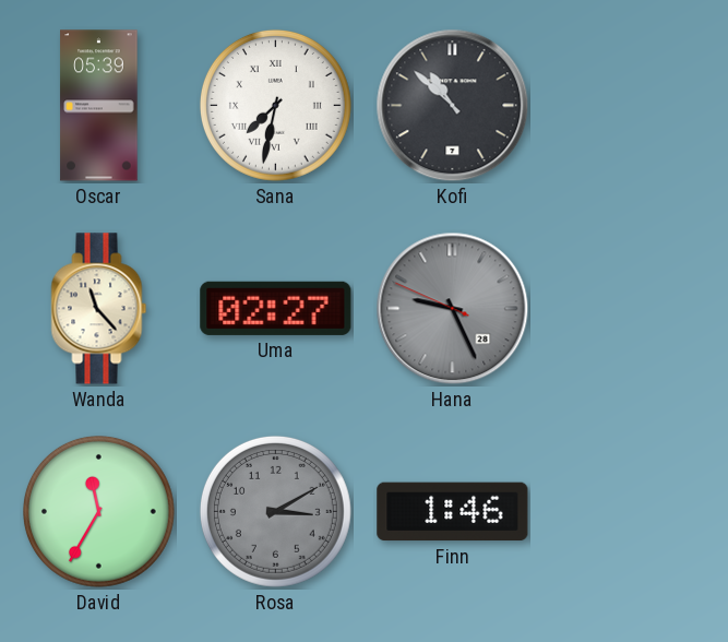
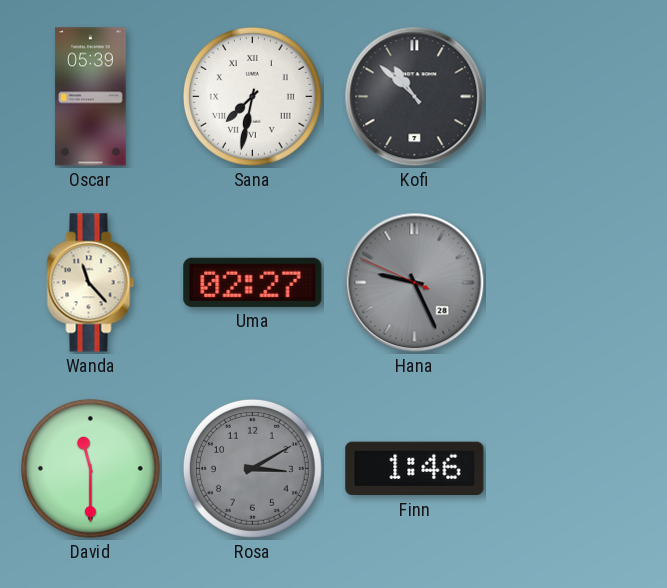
David: 11:35 -> 11:30 (90, 468)
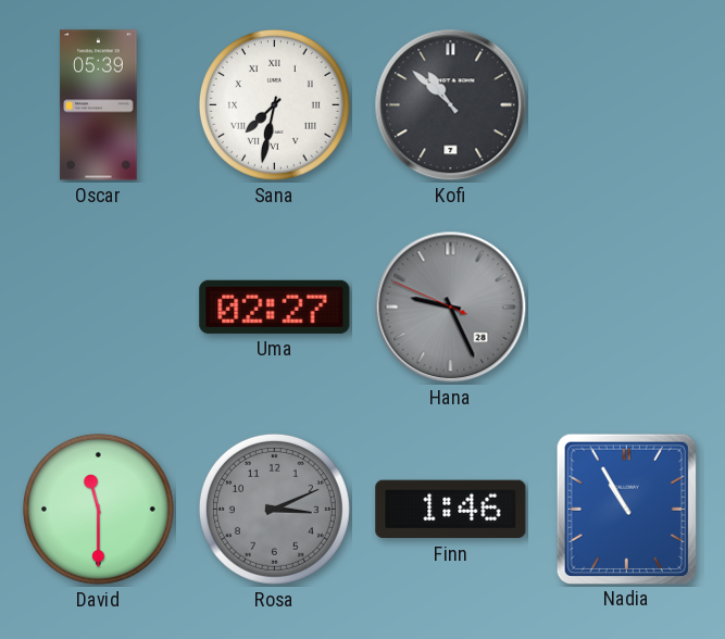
Wanda: 11:23 -> none (91, 283)
Rosa: 3:10 -> 3:11 (274, 509)
Nadia: none -> 10:55 (626, 509)
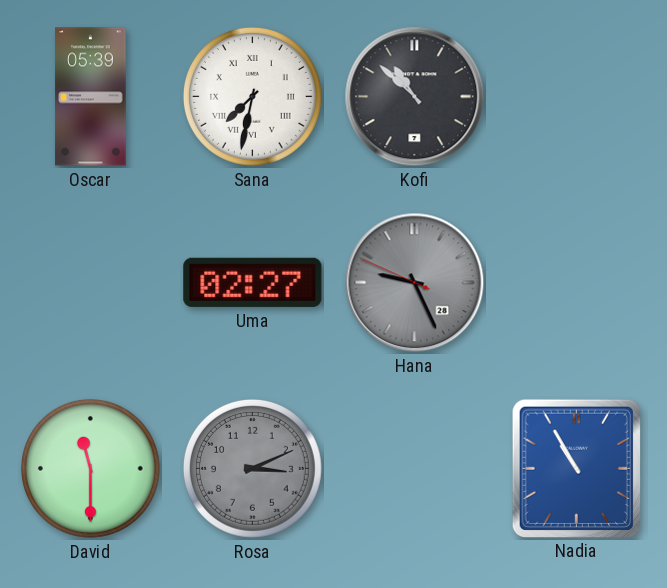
Finn: 1:46 -> none (451, 510)
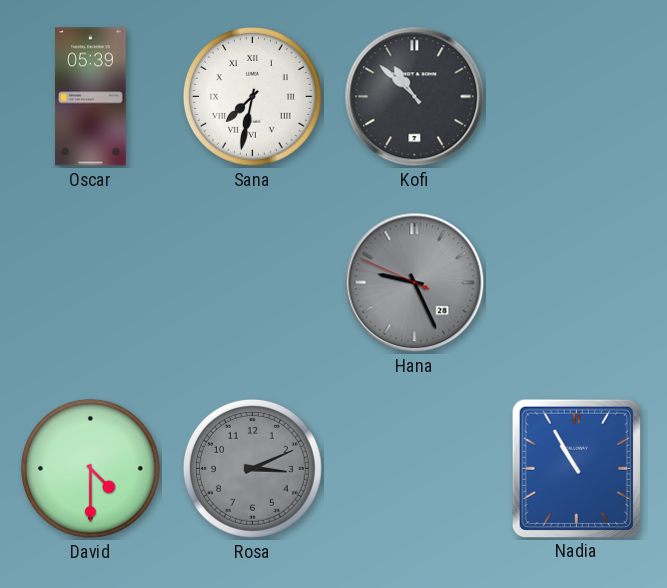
Uma: 02:27 -> none (253, 282)
David: 11:30 -> 4:30 (90, 468)
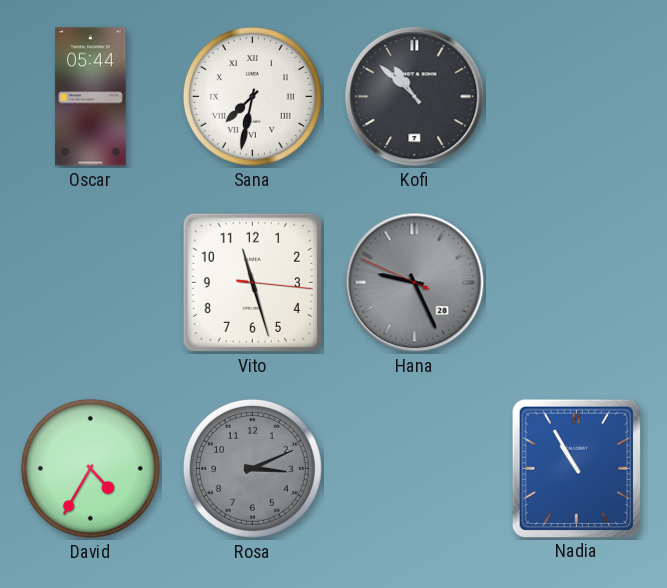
Oscar: 05:39 -> 05:44 (91, 97)
Vito: none -> 11:27 (252, 282)
David: 4:30 -> 4:35 (90, 468)
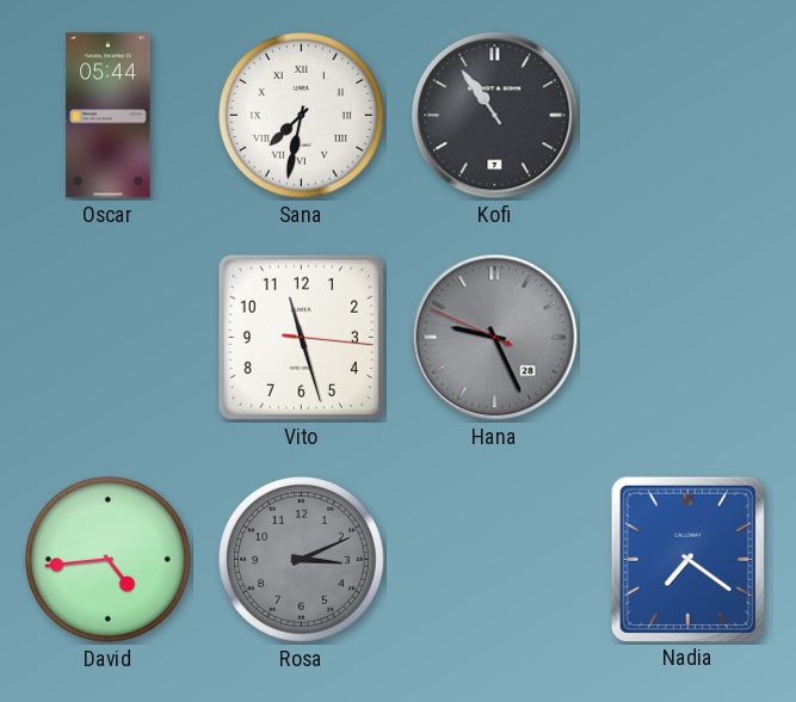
Kofi: 10:52 -> 10:54 (495, 116)
David: 4:35 -> 4:44 (107, 559)
Nadia: 10:55 -> 7:21 (687, 559)
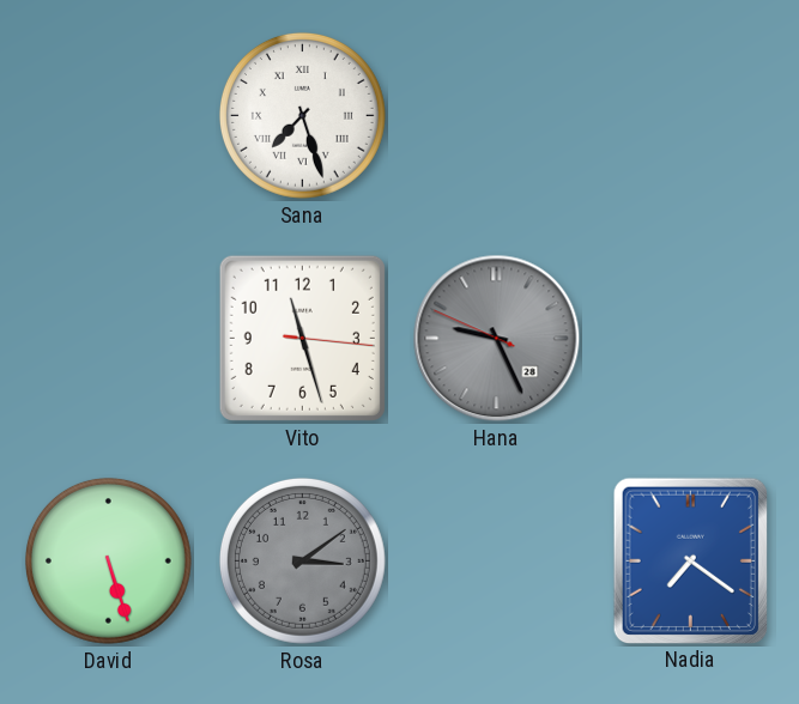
Oscar: 05:44 -> none (109, 116)
Sana: 7:32 -> 7:27 (302, 115)
Kofi: 10:54 -> none (495, 116)
David: 4:44 -> 5:27 (108, 560)
Rosa: 3:11 -> 3:09 (302, 560)
